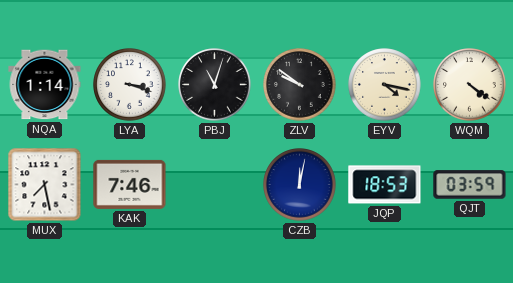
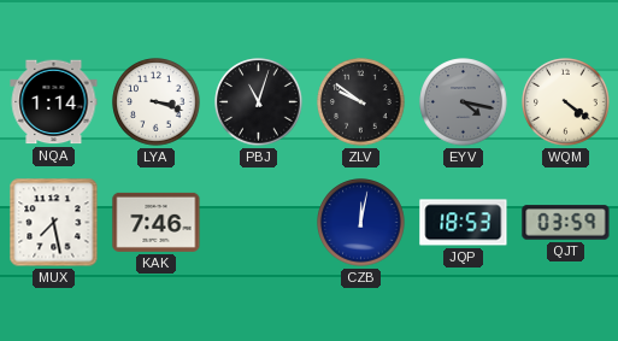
EYV dial: cream -> grey (464, 102)
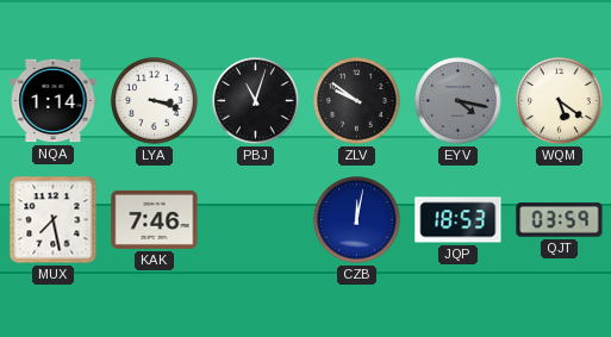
WQM: 4:21 -> 5:21 (560, 101)
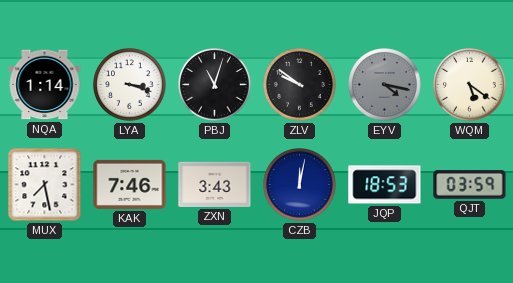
ZXN: none -> 3:43 (215, 184)
